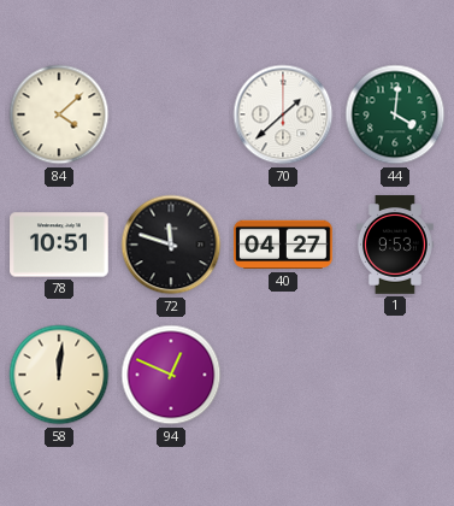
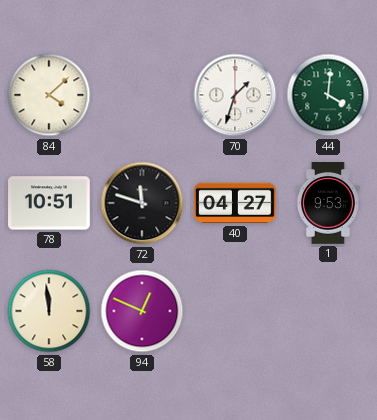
70: 1:38 -> 1:33 (235, 95)
58: 12:01 -> 11:59 (49, 311)
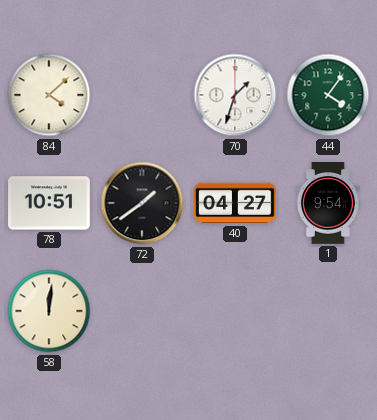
44: 4:01 -> 4:06 (328, 95)
72: 11:48 -> 1:39 (142, 203)
1: 9:53 -> 9:54 (328, 203)
58: 11:59 -> 12:01 (49, 311)
94: 12:49 -> none (142, 311)
